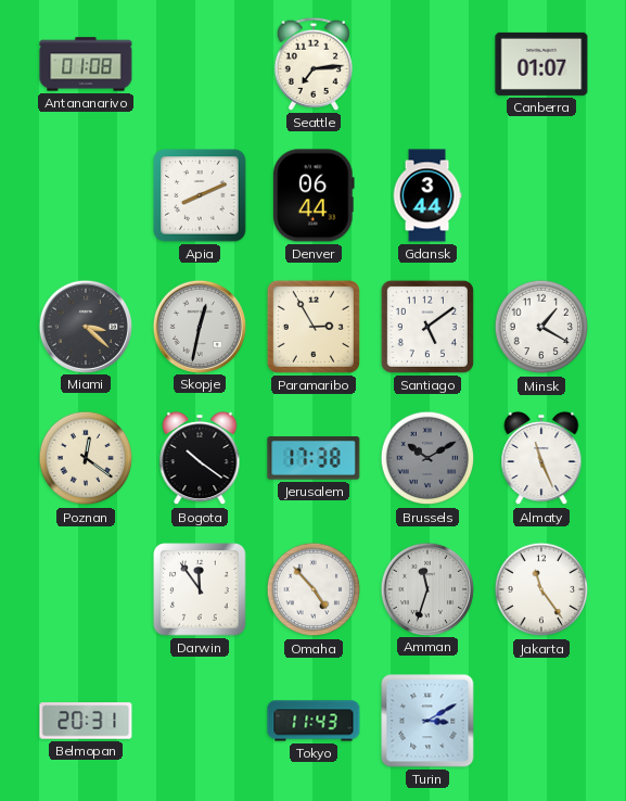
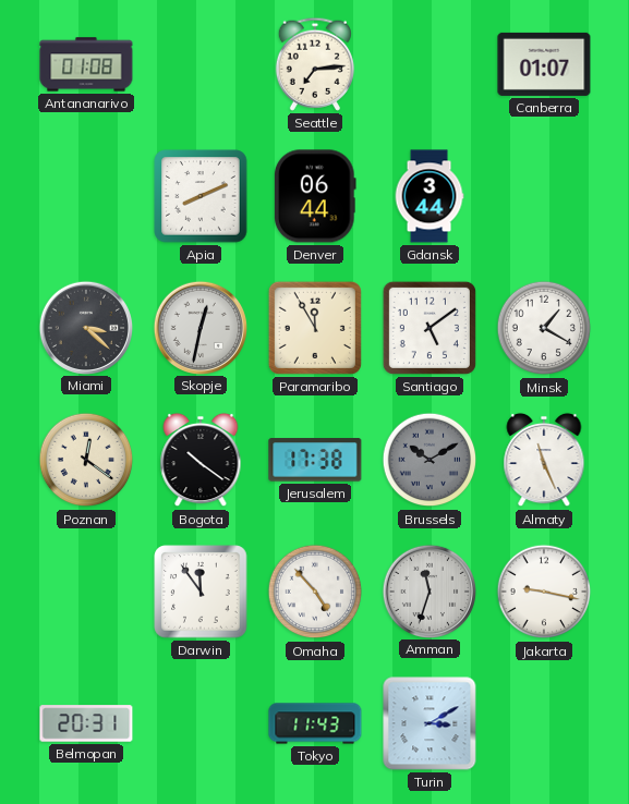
Paramaribo: 2:55 -> 11:55 (315, 328)
Jakarta: 11:24 -> 9:17 (544, 592)
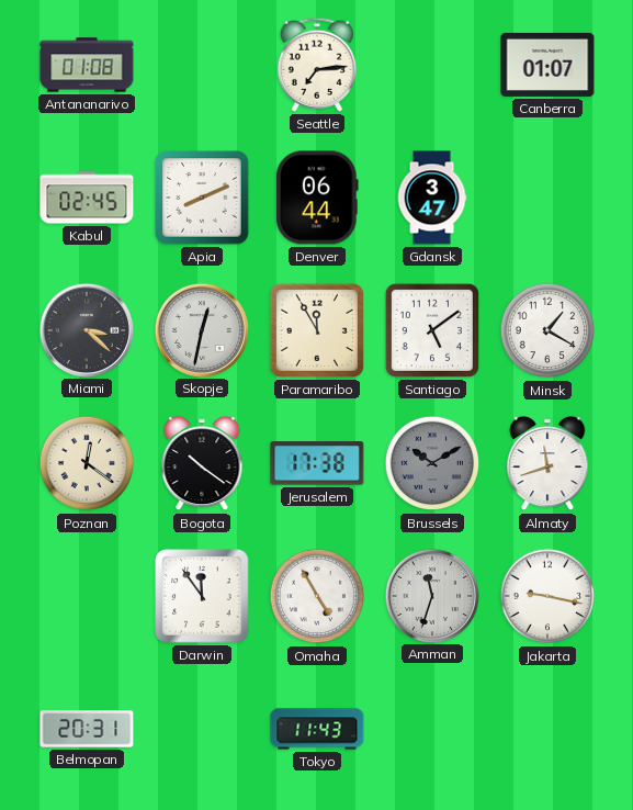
Kabul: none -> 02:45 (87, 198)
Gdansk: 3:44 -> 3:47 (432, 198)
Almaty: 11:26 -> 11:42 (547, 463)
Omaha: 4:53 -> 4:55 (317, 596)
Turin: 3:10 -> none (430, 723)
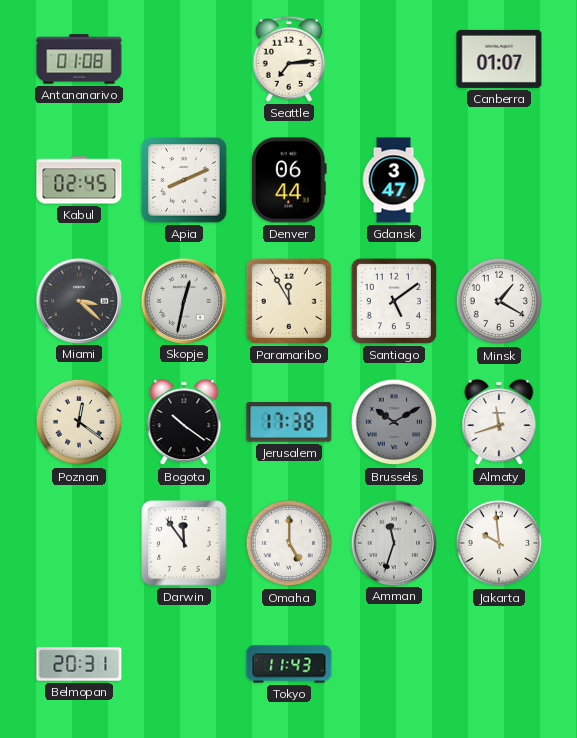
Omaha: 4:55 -> 5:00 (289, 543)
Jakarta: 9:17 -> 9:59 (499, 543)
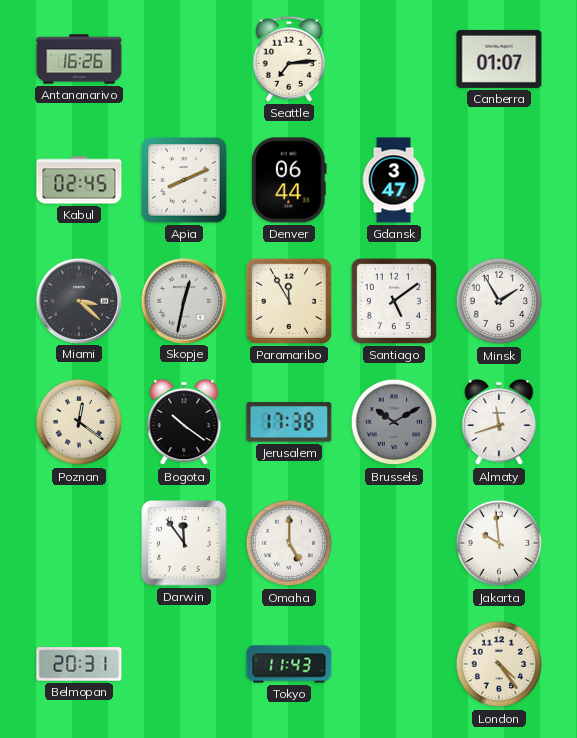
Antananarivo: 01:08 -> 16:26 (79, 59)
Minsk: 1:20 -> 1:55 (499, 301)
Amman: 11:33 -> none (393, 542)
London: none -> 4:24 (499, 664)
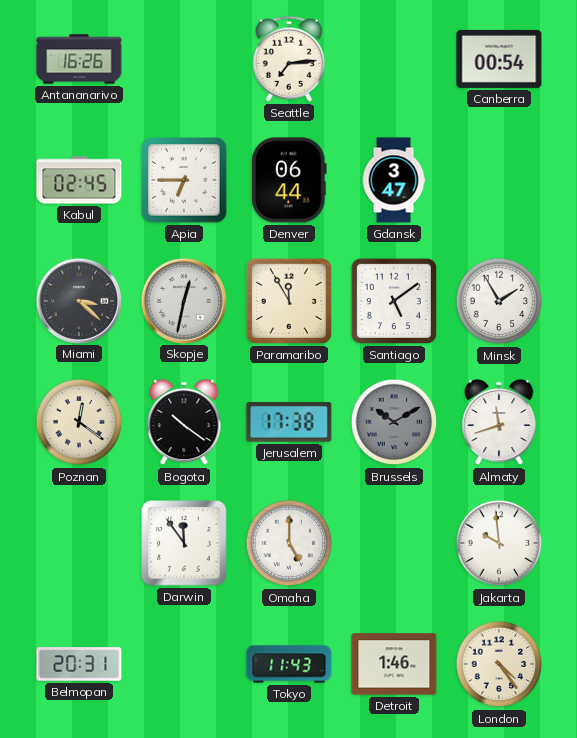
Canberra: 01:07 -> 00:54 (499, 59)
Apia: 8:11 -> 6:45 (184, 180)
Detroit: none -> 1:46 (394, 664)
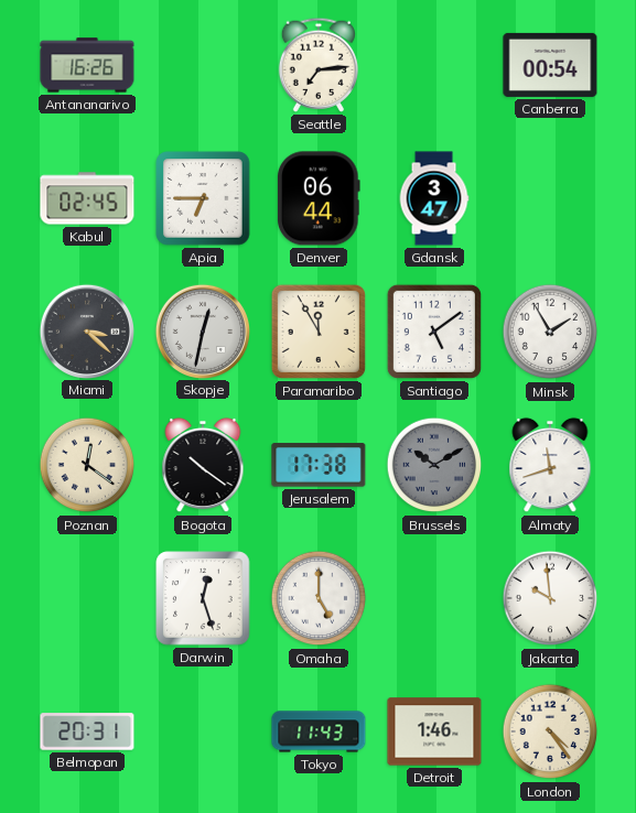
Darwin: 11:54 -> 12:27 (203, 598)
